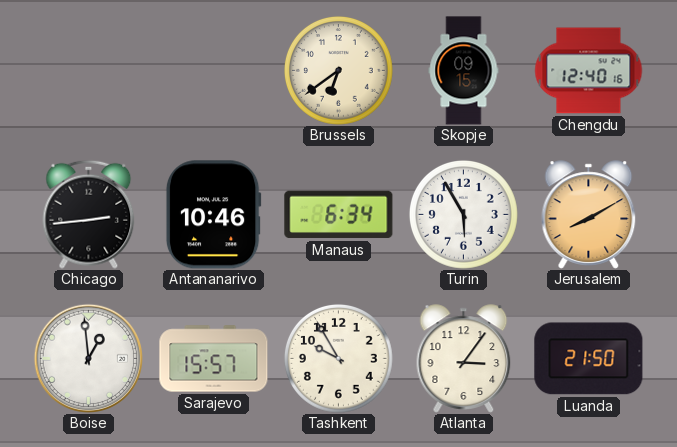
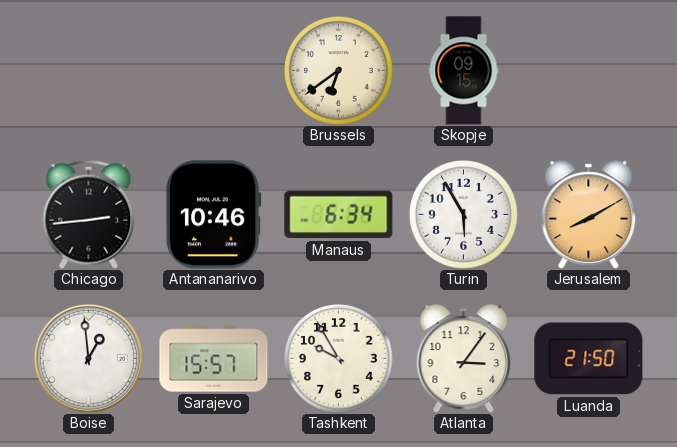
Chengdu: 12:40 -> none (589, 71)
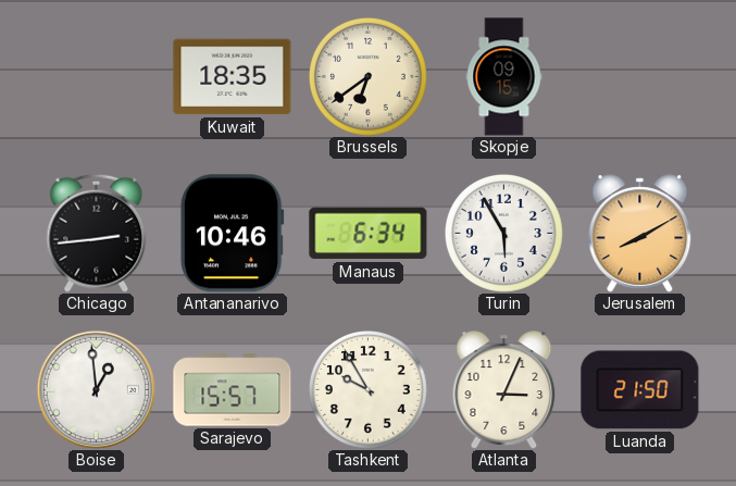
Kuwait: none -> 18:35 (233, 77)
Atlanta: 3:06 -> 3:04 (504, 390)
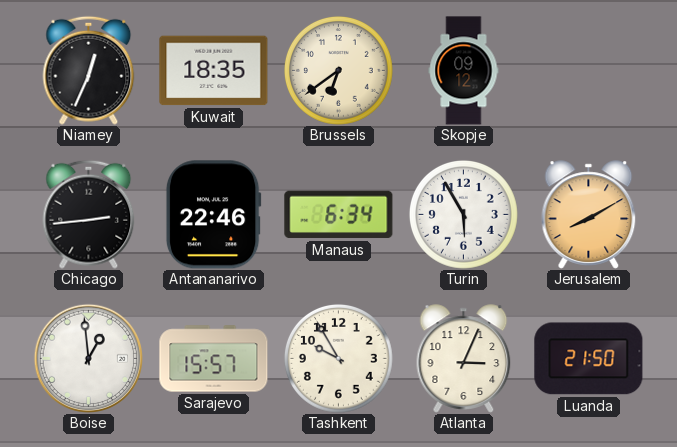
Niamey: none -> 12:34 (89, 70)
Skopje: 09:15 -> 09:12 (464, 71)
Antananarivo: 10:46 -> 22:46 (213, 215)
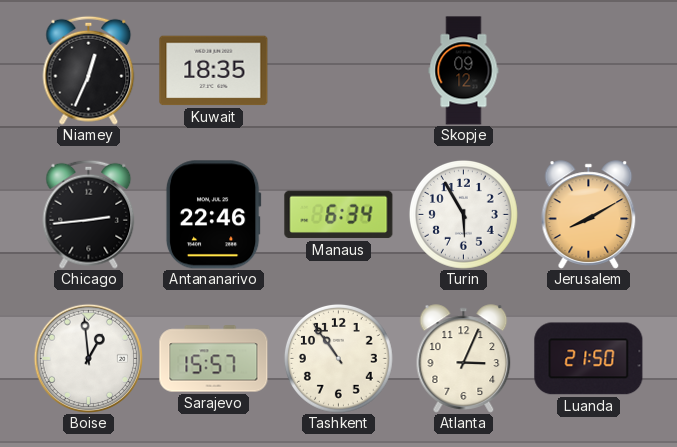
Brussels: 6:39 -> none (338, 70)
Tashkent: 9:55 -> 10:54 (338, 358)
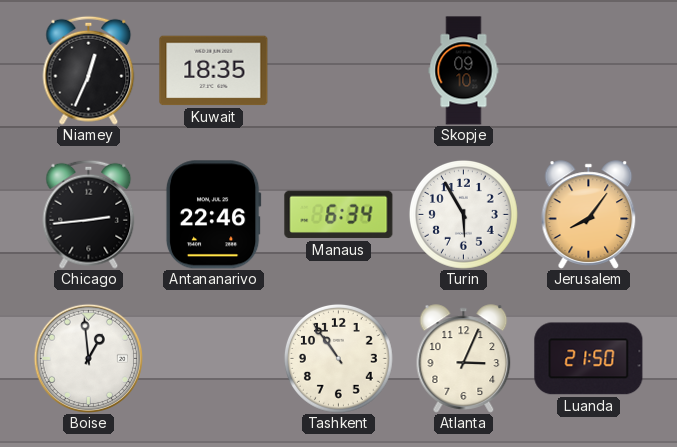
Skopje: 09:12 -> 09:10 (464, 71)
Jerusalem: 8:10 -> 8:06 (589, 215)
Sarajevo: 15:57 -> none (214, 359)
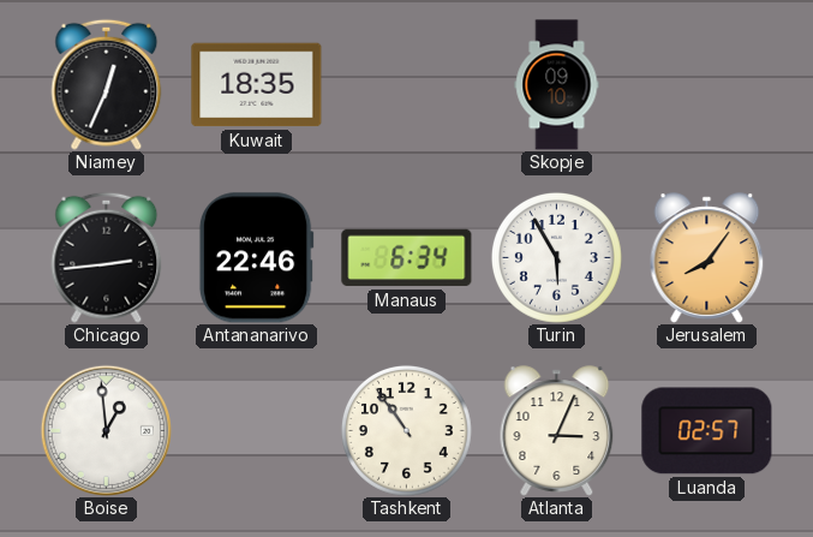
Luanda: 21:50 -> 02:57 (707, 431)
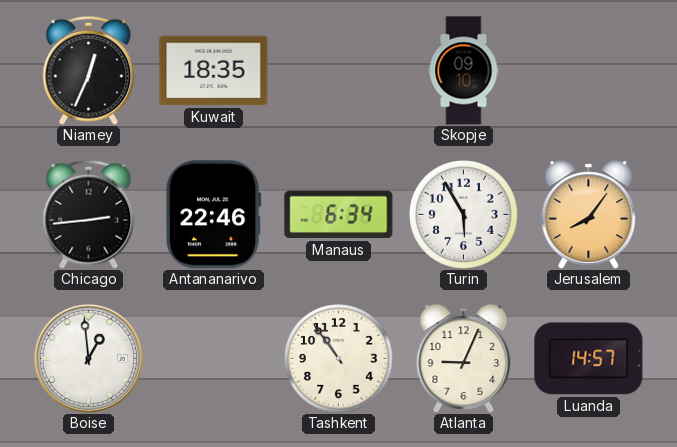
Atlanta: 3:04 -> 9:04 (464, 359)
Luanda: 02:57 -> 14:57 (589, 359)
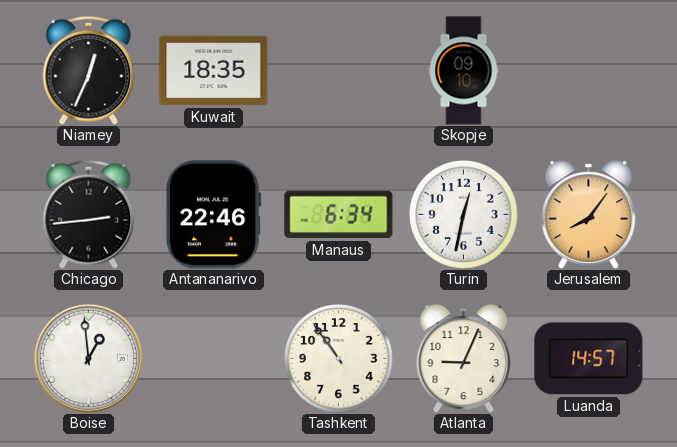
Turin: 5:55 -> 12:32 (463, 214)
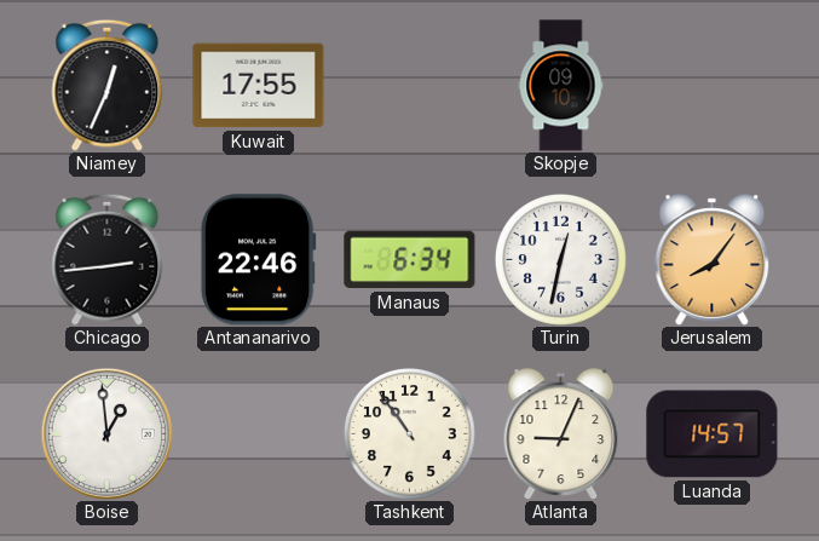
Kuwait: 18:35 -> 17:55 (259, 86)
